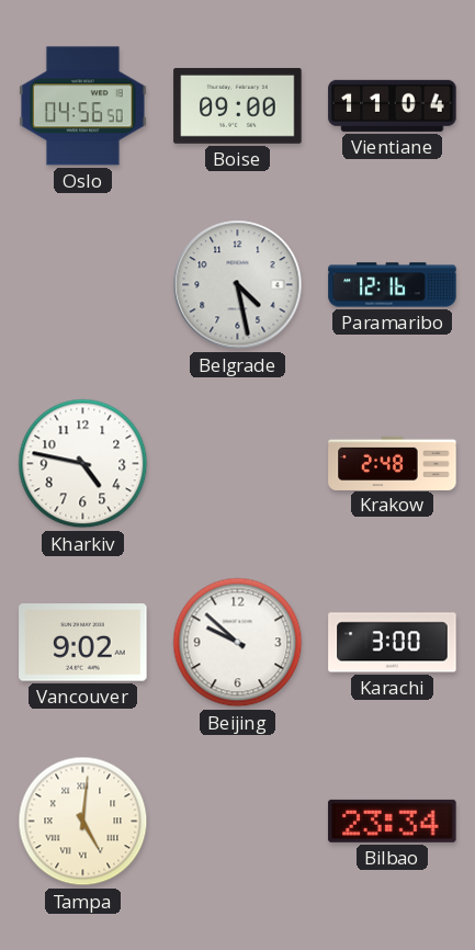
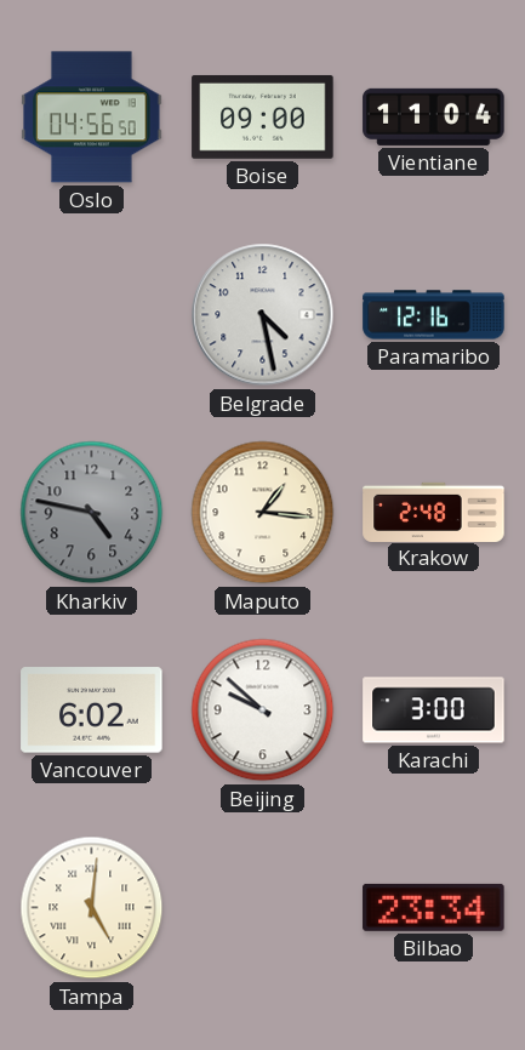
Kharkiv dial: white -> grey (92, 513)
Maputo: none -> 1:16 (263, 513)
Vancouver: 9:02 -> 6:02 (92, 711)
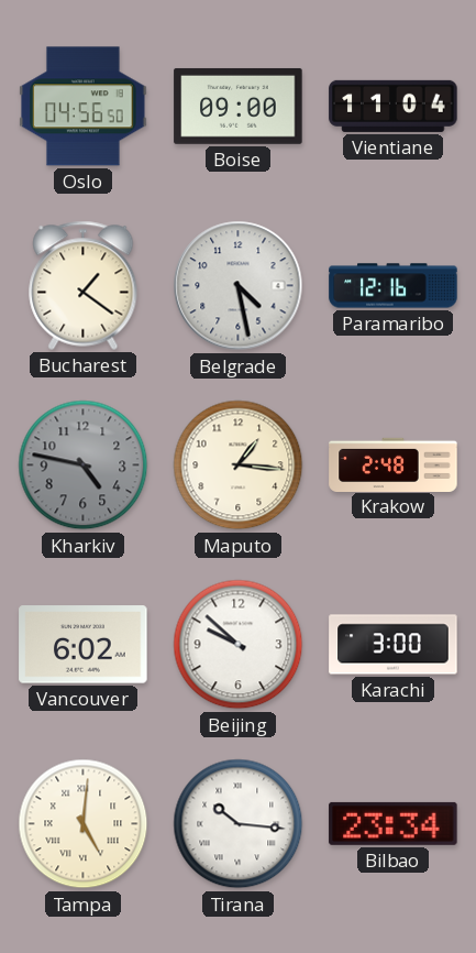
Bucharest: none -> 1:21 (84, 285)
Tirana: none -> 10:16 (239, 824)
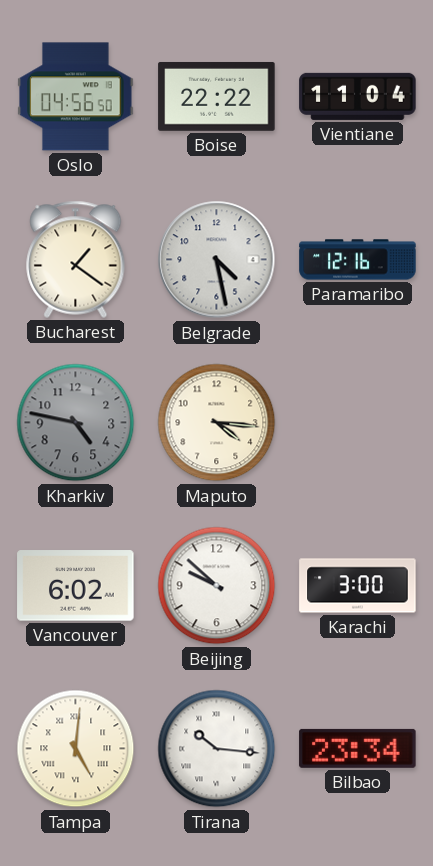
Boise: 09:00 -> 22:22 (217, 96)
Maputo: 1:16 -> 4:16 (217, 423)
Krakow: 2:48 -> none (394, 464)
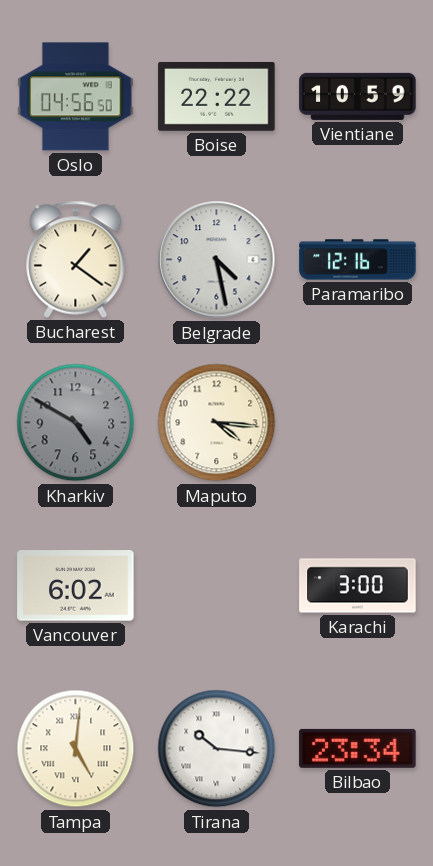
Vientiane: 11:04 -> 10:59 (358, 96)
Kharkiv: 4:47 -> 4:50 (76, 423)
Beijing: 9:52 -> none (217, 586)
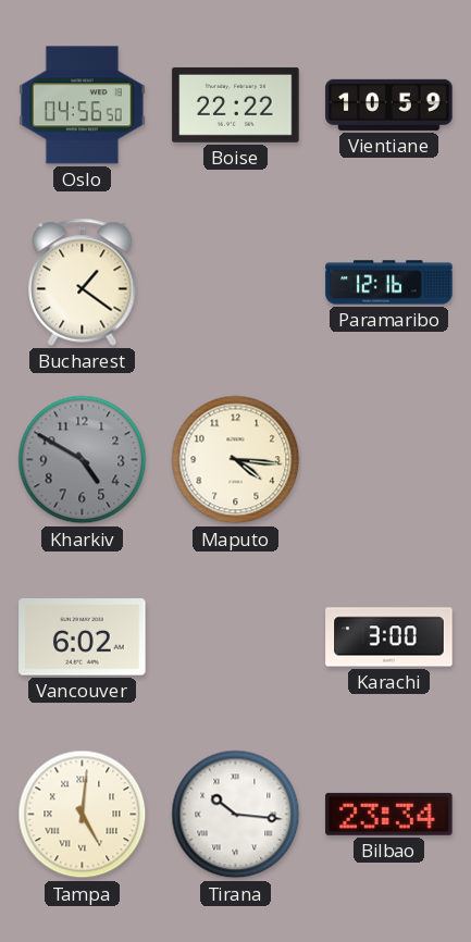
Belgrade: 4:28 -> none (217, 260)
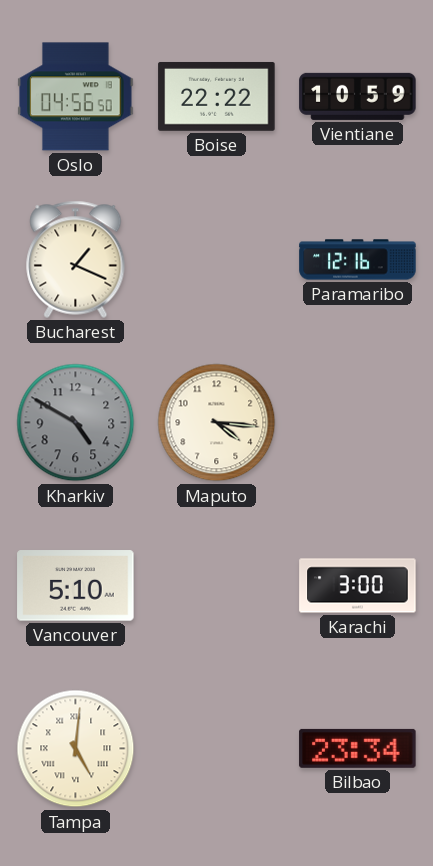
Bucharest: 1:21 -> 1:19 (76, 259)
Vancouver: 6:02 -> 5:10 (76, 586)
Tirana: 10:16 -> none (236, 815)
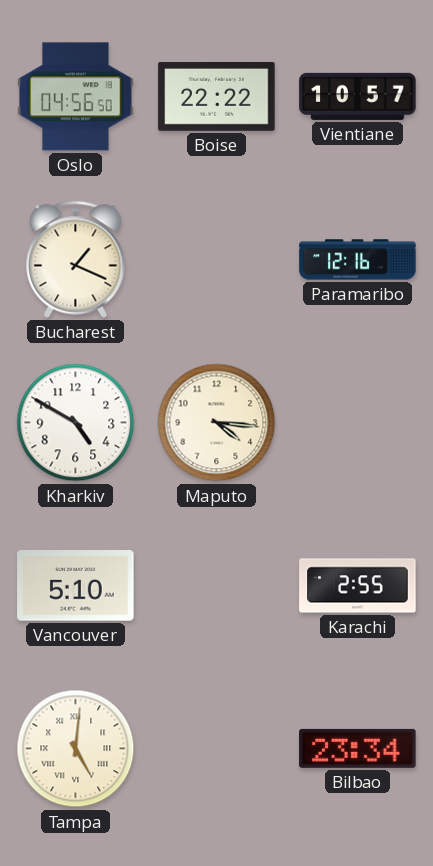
Vientiane: 10:59 -> 10:57 (358, 96)
Kharkiv dial: grey -> white (76, 423)
Karachi: 3:00 -> 2:55 (358, 586)
